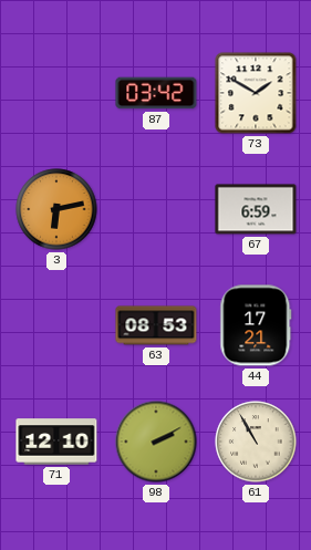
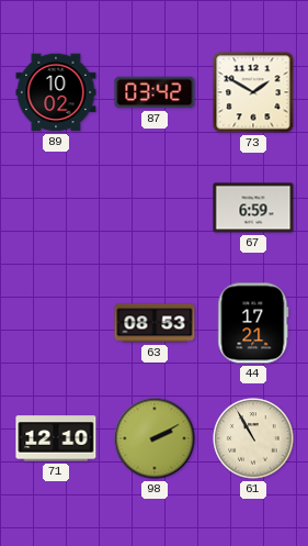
89: none -> 10:02 (56, 92)
3: 6:13 -> none (56, 209)
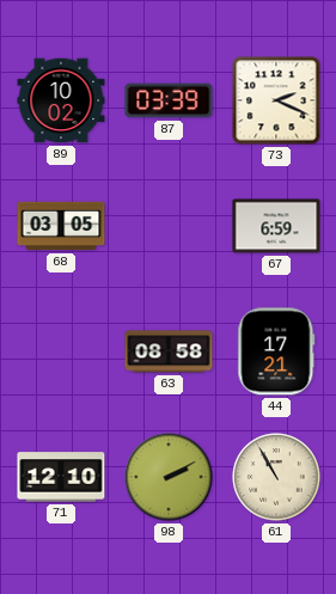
87: 03:42 -> 03:39 (169, 100)
73: 1:50 -> 2:19 (276, 100)
68: none -> 03:05 (61, 226)
63: 08:53 -> 08:58 (169, 351)
